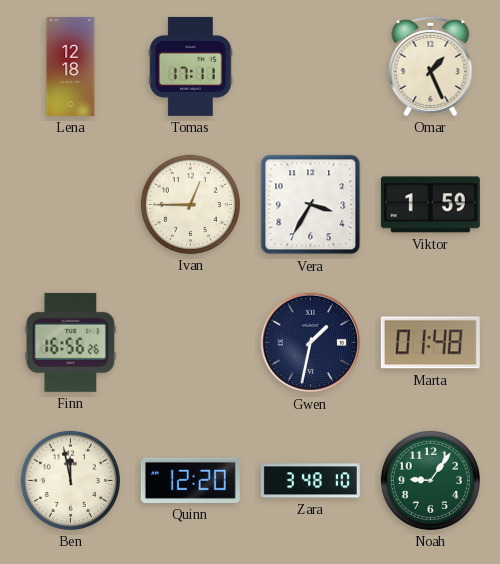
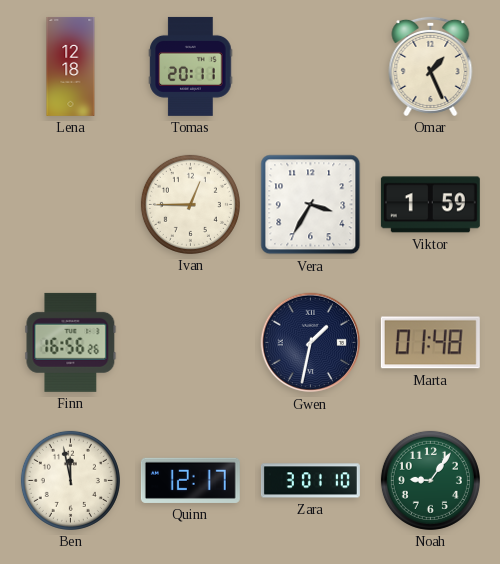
Tomas: 17:11 -> 20:11 (191, 66)
Quinn: 12:20 -> 12:17 (190, 480)
Zara: 3:48 -> 3:01 (310, 481)
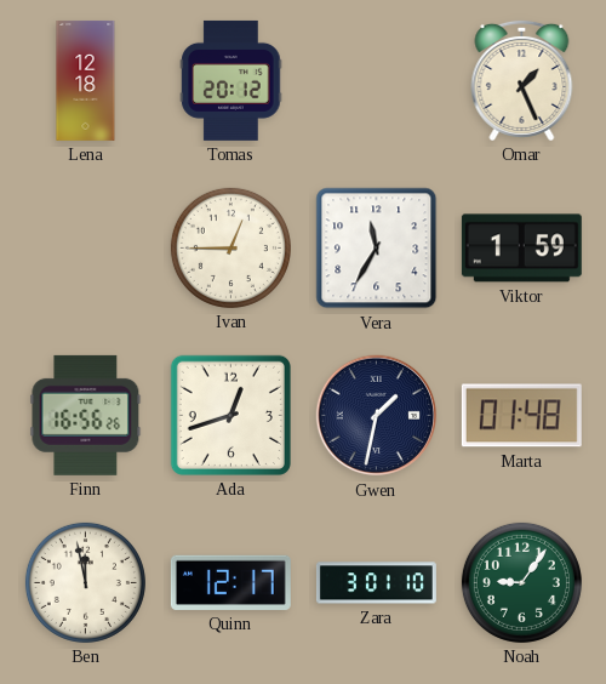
Tomas: 20:11 -> 20:12 (231, 80)
Vera: 3:35 -> 11:35 (377, 249)
Ada: none -> 12:42 (230, 415)
